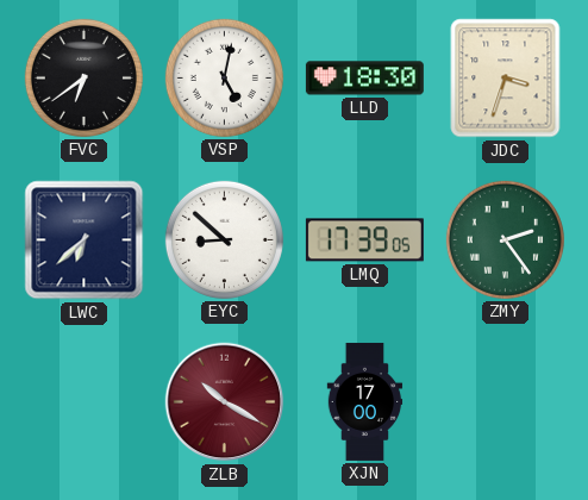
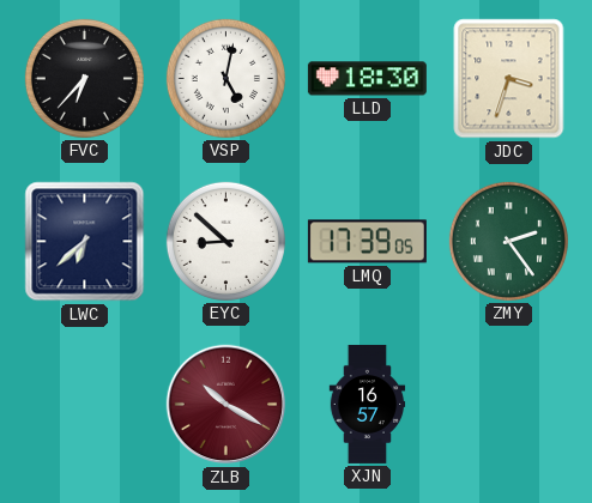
FVC: 6:39 -> 6:37 (84, 78)
XJN: 17:00 -> 16:57 (368, 404)
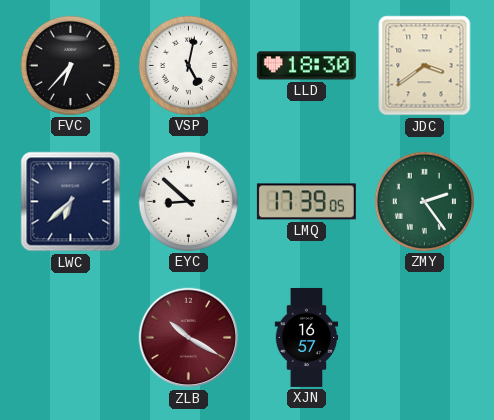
JDC: 3:33 -> 3:39 (425, 66)
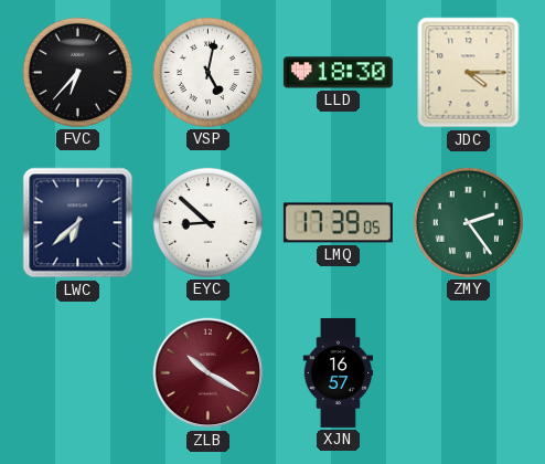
JDC: 3:39 -> 4:15 (469, 73)
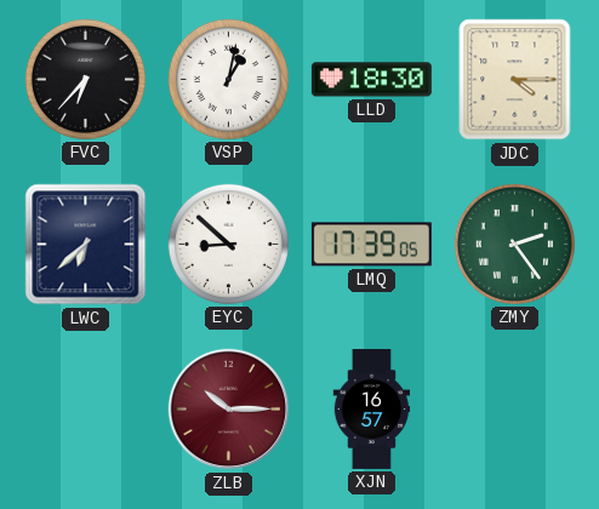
VSP: 5:02 -> 1:02 (228, 79)
ZLB: 10:20 -> 10:15 (229, 410)
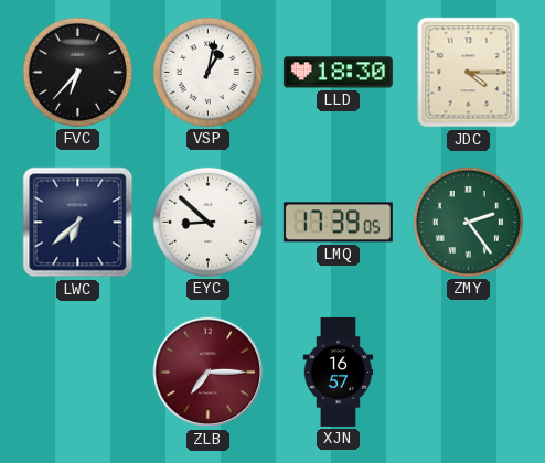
ZLB: 10:15 -> 7:15 (209, 373)
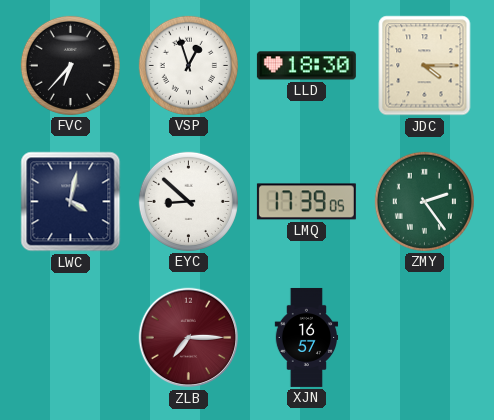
VSP: 1:02 -> 12:57 (188, 65)
LWC: 6:38 -> 4:02 (71, 202)
